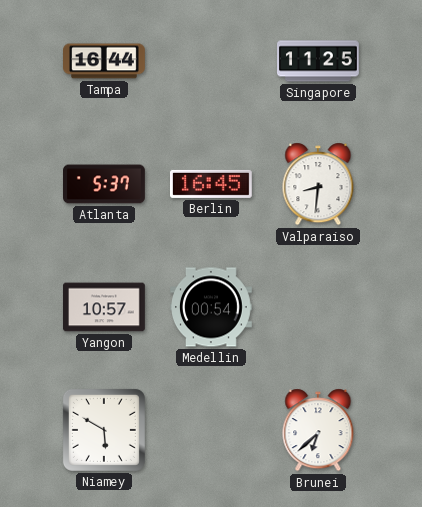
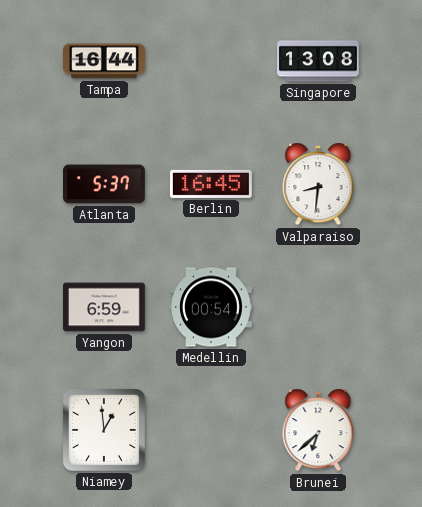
Singapore: 11:25 -> 13:08 (319, 61)
Yangon: 10:57 -> 6:59 (105, 307)
Niamey: 5:50 -> 12:59 (104, 430)
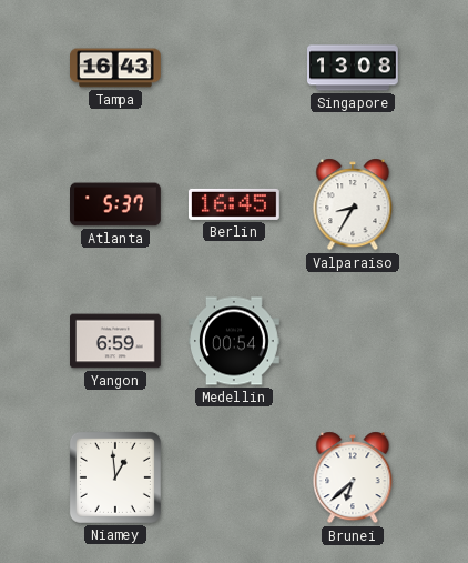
Tampa: 16:44 -> 16:43 (116, 68)
Valparaiso: 8:31 -> 8:35 (353, 204)
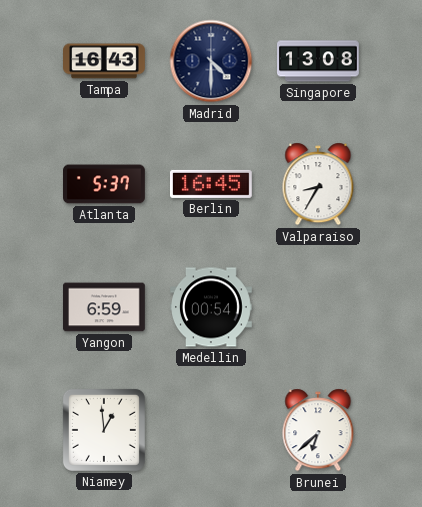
Madrid: none -> 4:30 (211, 61)
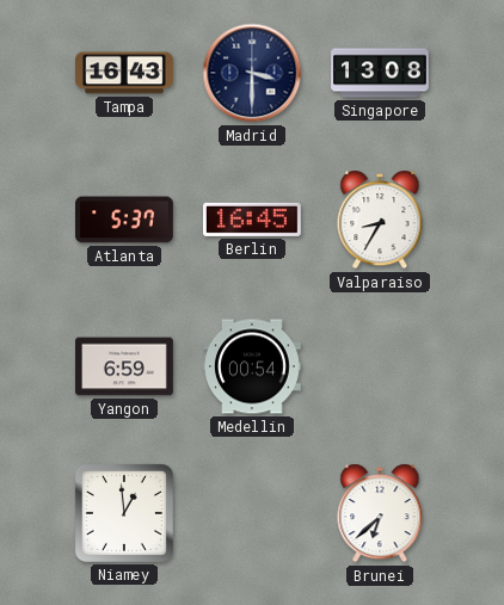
Madrid: 4:30 -> 3:30 (252, 73)
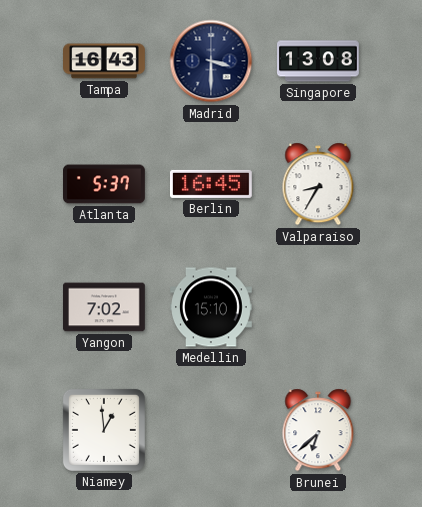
Yangon: 6:59 -> 7:02 (105, 307)
Medellin: 00:54 -> 15:10 (212, 307)
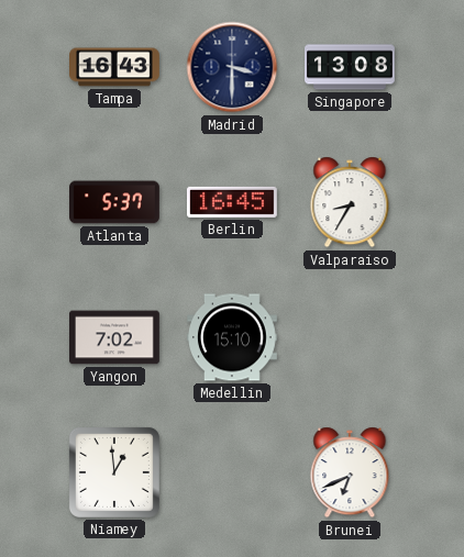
Brunei: 6:38 -> 6:41 (350, 472)
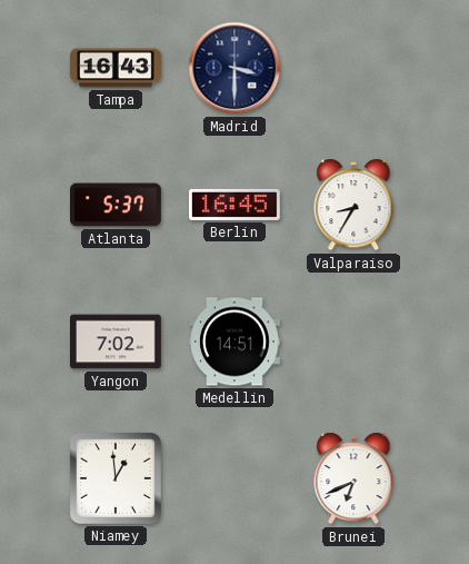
Singapore: 13:08 -> none (351, 67)
Medellin: 15:10 -> 14:51 (236, 342)
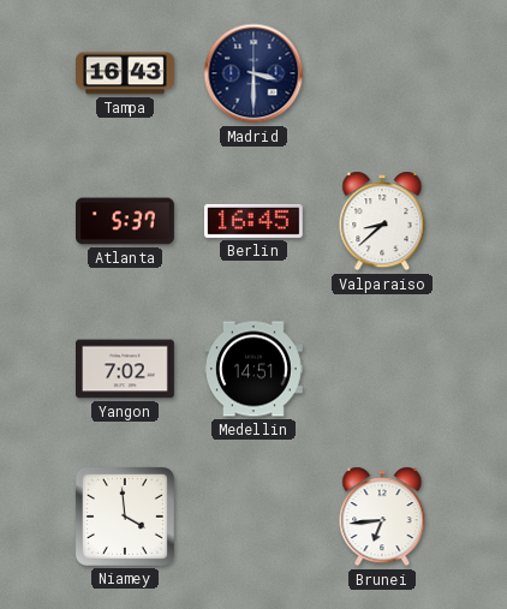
Valparaiso: 8:35 -> 8:38 (382, 221)
Niamey: 12:59 -> 3:59 (125, 517)
Brunei: 6:41 -> 6:44 (382, 517)
